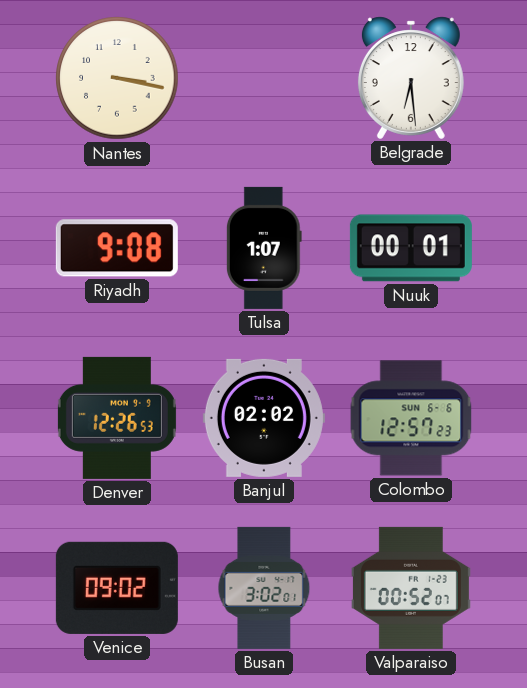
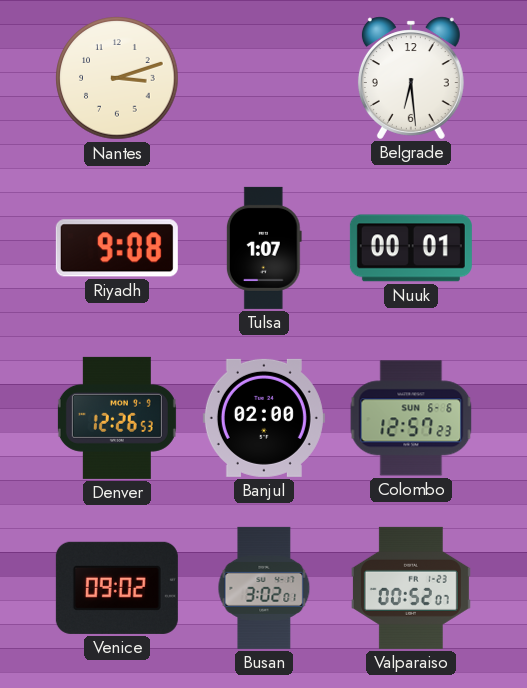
Nantes: 3:17 -> 3:12 (117, 78)
Banjul: 02:02 -> 02:00 (264, 418)
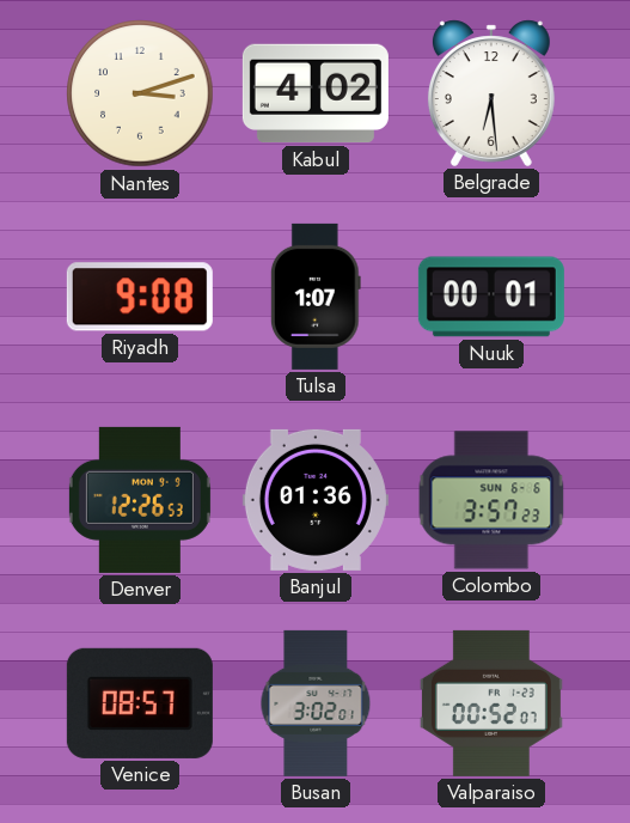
Kabul: none -> 4:02 (316, 93)
Banjul: 02:00 -> 01:36 (316, 500)
Colombo: 12:57 -> 3:57 (491, 500)
Venice: 09:02 -> 08:57 (140, 703)
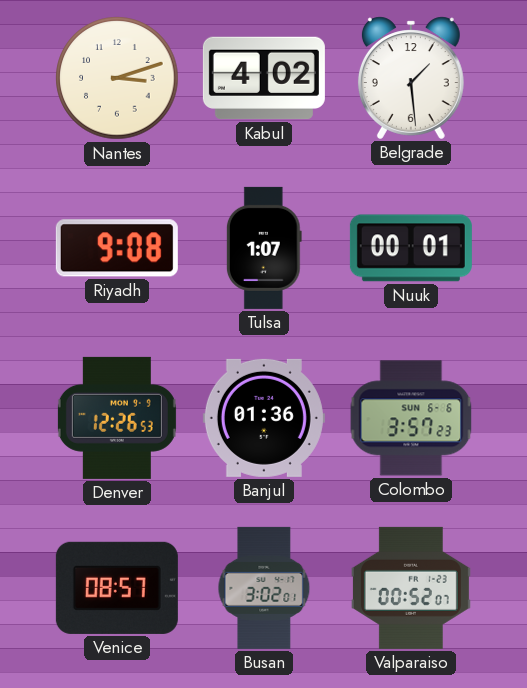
Belgrade: 6:29 -> 1:29 (411, 78)
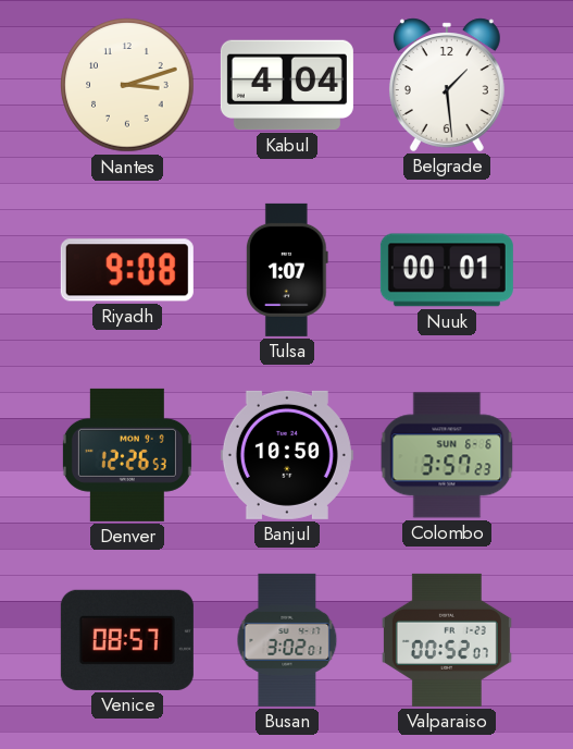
Kabul: 4:02 -> 4:04 (287, 85)
Banjul: 01:36 -> 10:50 (287, 455)
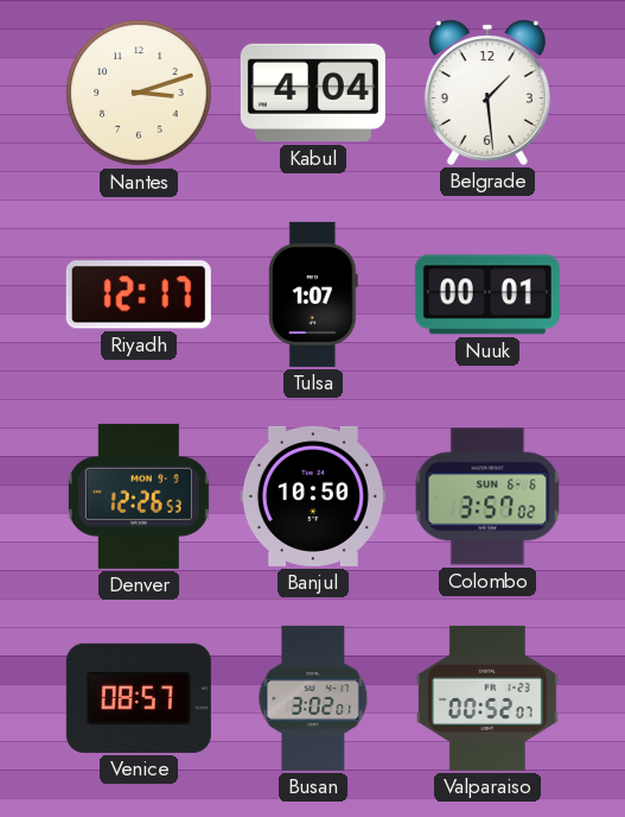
Riyadh: 9:08 -> 12:17 (139, 294)
Colombo: 3:57:23 -> 3:57:02 (487, 496)
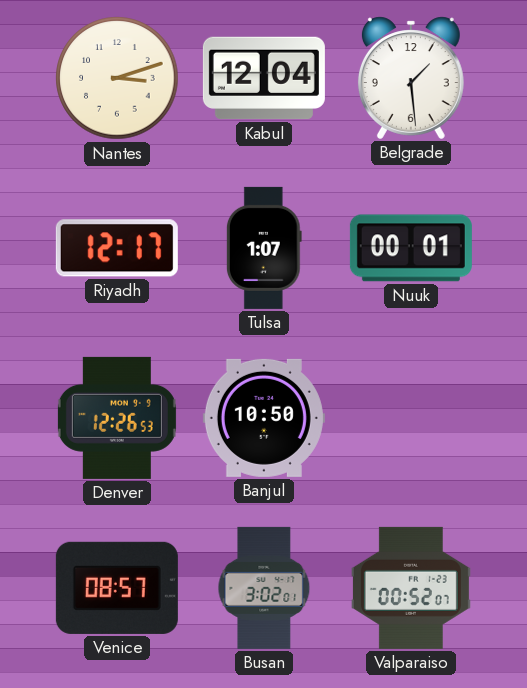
Kabul: 4:04 -> 12:04 (264, 78)
Colombo: 3:57 -> none (487, 496)
